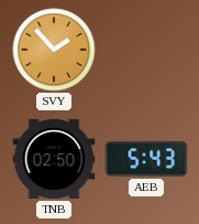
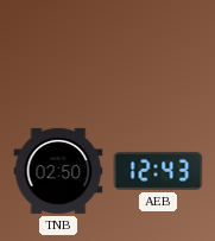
SVY: 1:53 -> none (54, 50)
AEB: 5:43 -> 12:43 (158, 171)
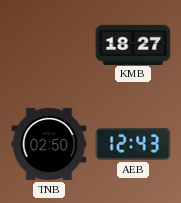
KMB: none -> 18:27 (133, 44)
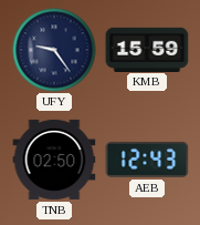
UFY: none -> 9:24 (54, 50)
KMB: 18:27 -> 15:59 (147, 49)
